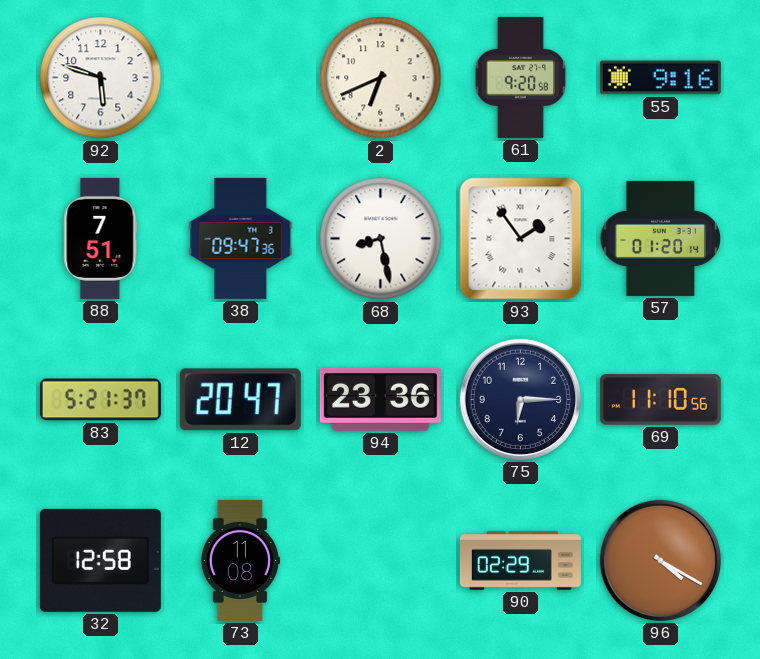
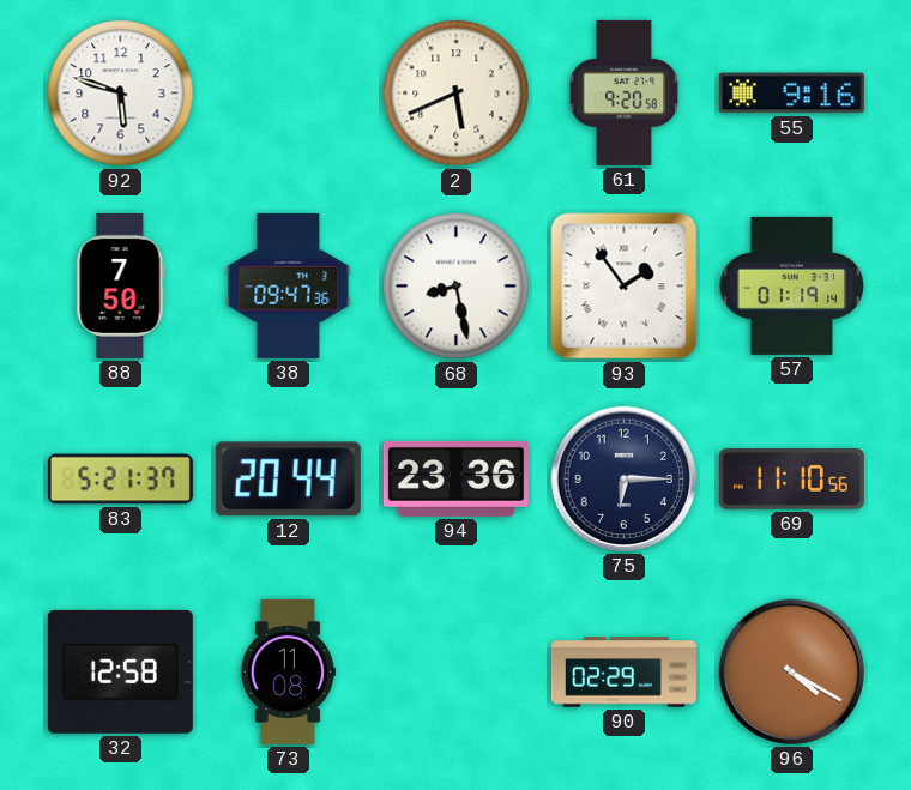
2: 6:41 -> 5:41 (457, 94)
88: 7:51 -> 7:50 (121, 285)
57: 01:20 -> 01:19 (792, 285)
12: 20:47 -> 20:44 (288, 480)
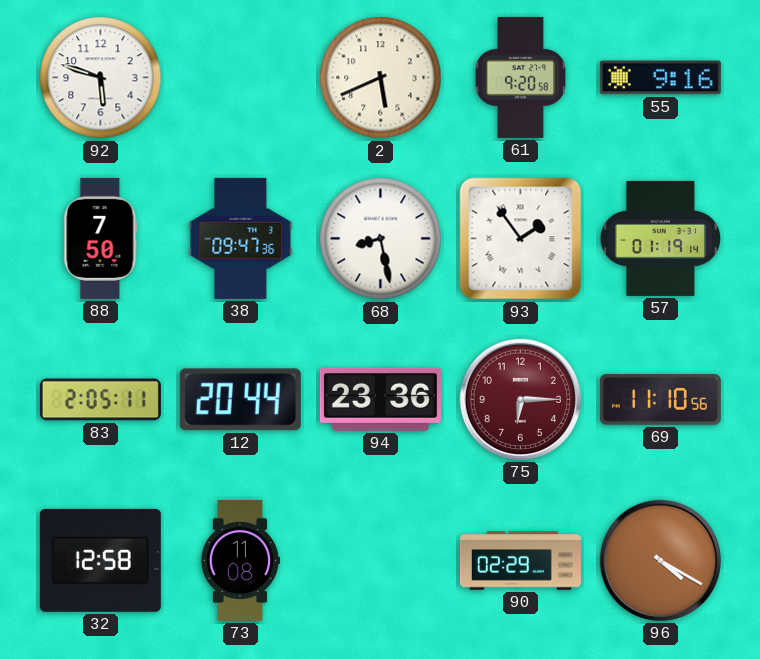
83: 5:21 -> 2:05 (100, 400)
75 dial: navy -> burgundy (520, 399)
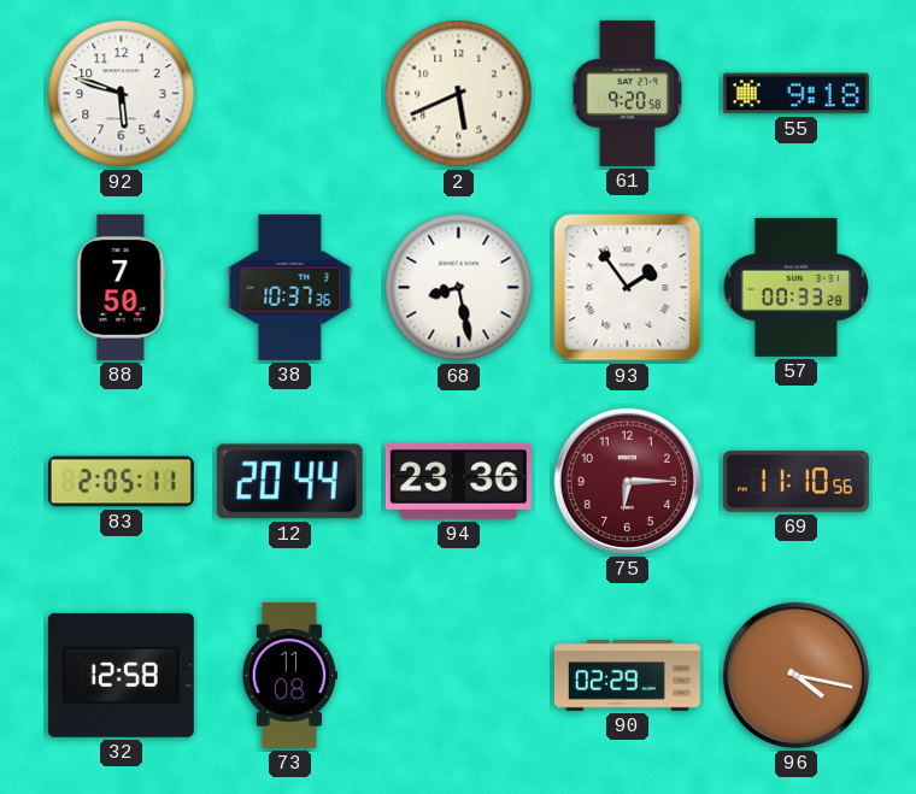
55: 9:16 -> 9:18 (795, 94)
38: 09:47 -> 10:37 (290, 287)
57: 01:19 -> 00:33 (797, 287)
96: 4:20 -> 4:17 (795, 675)
